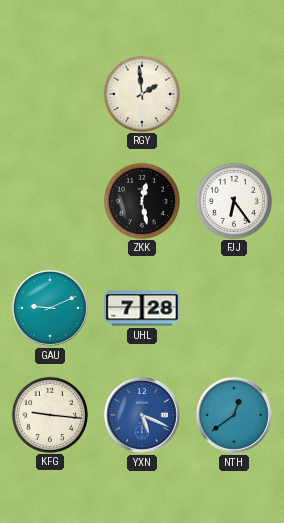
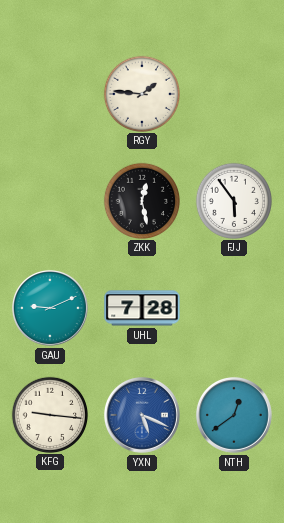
RGY: 1:59 -> 1:46 (141, 93)
FJJ: 6:24 -> 5:54 (233, 200)
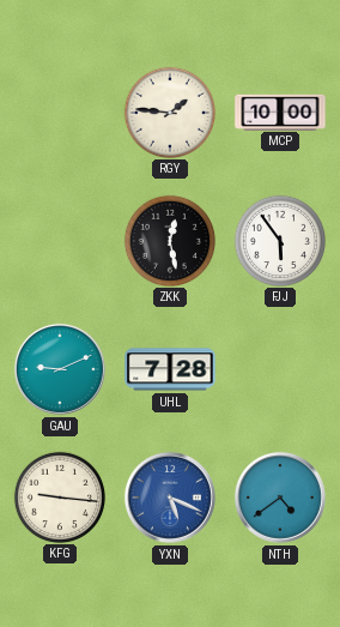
MCP: none -> 10:00 (280, 111)
NTH: 12:39 -> 4:39 (280, 498)
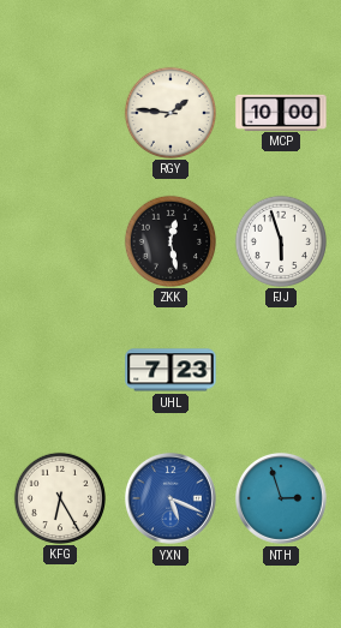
FJJ: 5:54 -> 5:57 (280, 240)
GAU: 9:11 -> none (60, 369)
UHL: 7:28 -> 7:23 (170, 370)
KFG: 9:16 -> 6:25 (59, 497)
NTH: 4:39 -> 2:57 (281, 498)
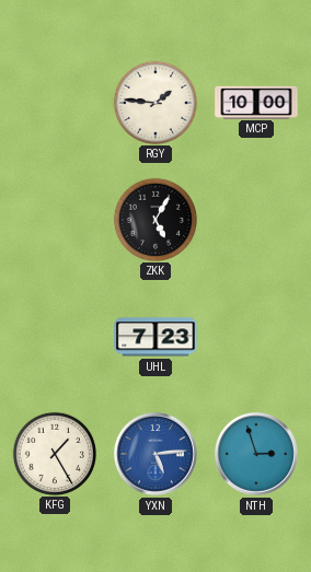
ZKK: 12:28 -> 5:05 (154, 219)
FJJ: 5:57 -> none (280, 240)
KFG: 6:25 -> 1:25 (54, 453)
YXN: 5:19 -> 5:14 (155, 454)
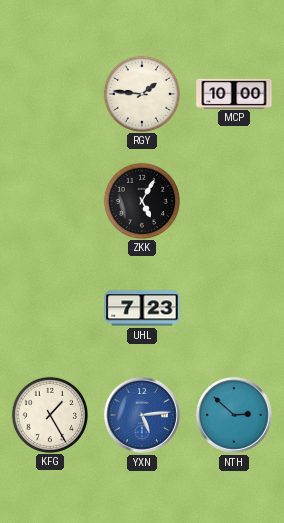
NTH: 2:57 -> 2:52 (234, 415)
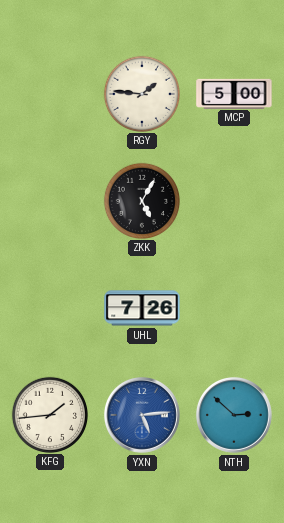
MCP: 10:00 -> 5:00 (234, 93)
UHL: 7:23 -> 7:26 (142, 308)
KFG: 1:25 -> 1:44 (49, 414)
